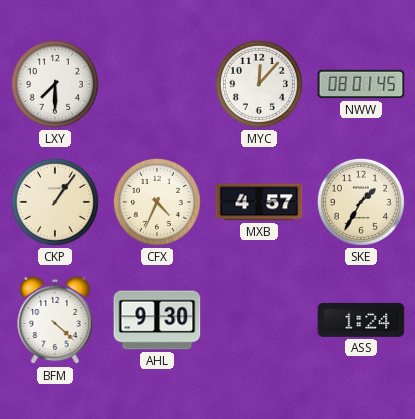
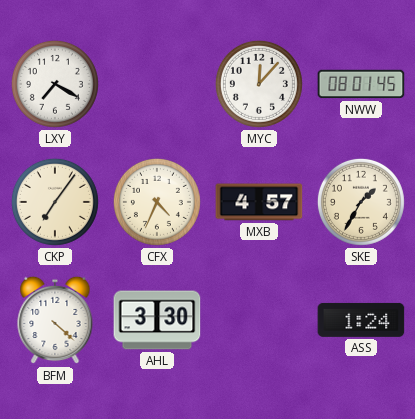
LXY: 7:30 -> 7:20 (55, 84)
CKP: 1:06 -> 7:06 (55, 202)
AHL: 9:30 -> 3:30 (157, 320)
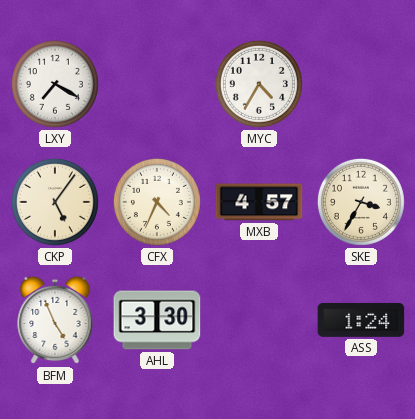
MYC: 12:07 -> 4:35 (259, 84)
NWW: 08:01 -> none (361, 84)
CKP: 7:06 -> 5:06 (55, 202)
SKE: 1:35 -> 3:35 (361, 202)
BFM: 4:22 -> 4:56 (55, 320)
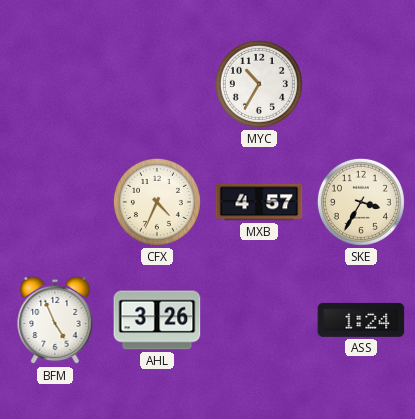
LXY: 7:20 -> none (55, 84)
MYC: 4:35 -> 10:35 (259, 84)
CKP: 5:06 -> none (55, 202)
AHL: 3:30 -> 3:26 (157, 320)
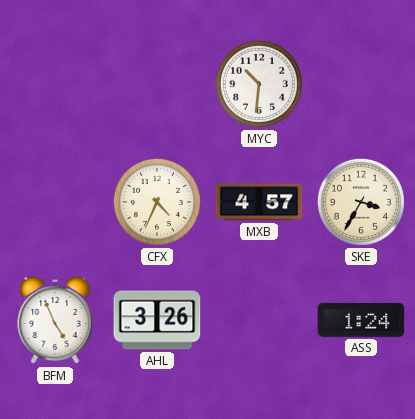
MYC: 10:35 -> 10:31 (259, 84)
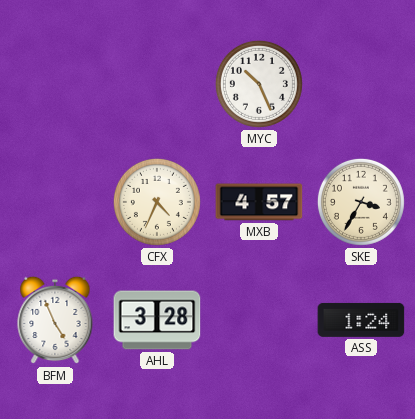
MYC: 10:31 -> 10:26 (259, 84)
AHL: 3:26 -> 3:28 (157, 320)
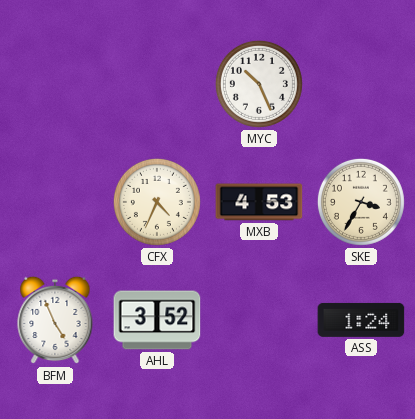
MXB: 4:57 -> 4:53 (259, 202)
AHL: 3:28 -> 3:52 (157, 320)
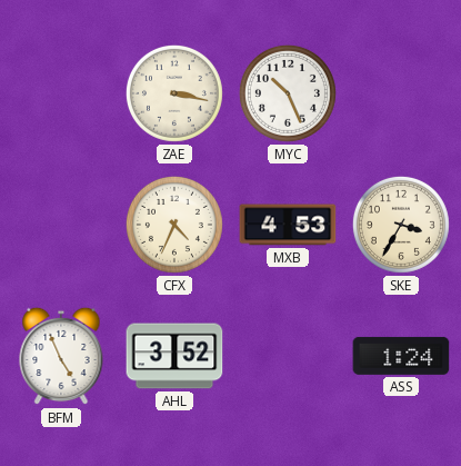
ZAE: none -> 3:17 (174, 93)
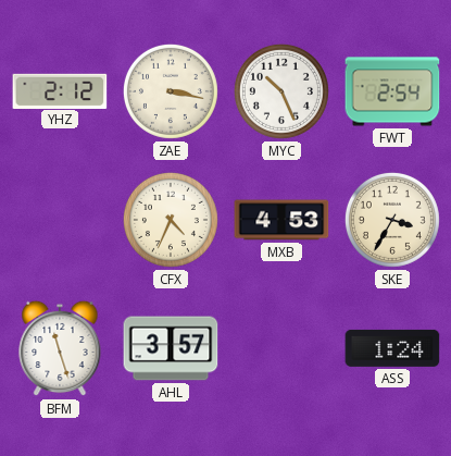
YHZ: none -> 2:12 (60, 90)
FWT: none -> 2:54 (392, 91)
BFM: 4:56 -> 11:27 (60, 348)
AHL: 3:52 -> 3:57 (171, 348)
